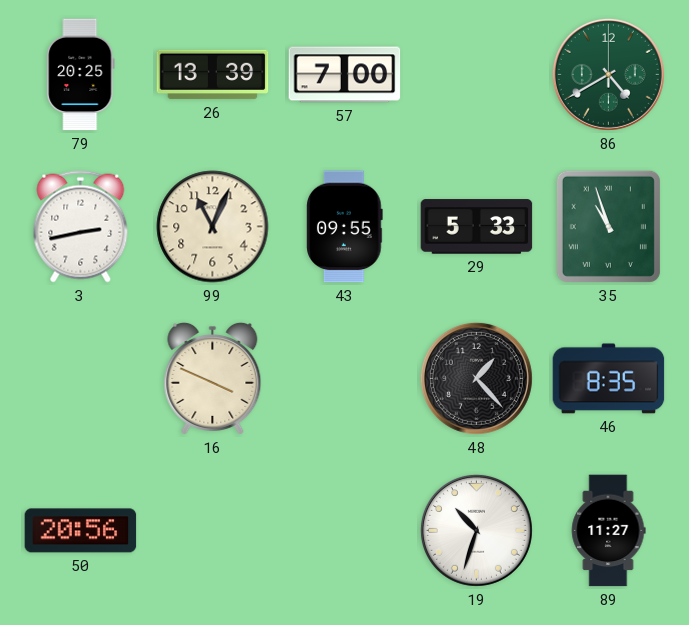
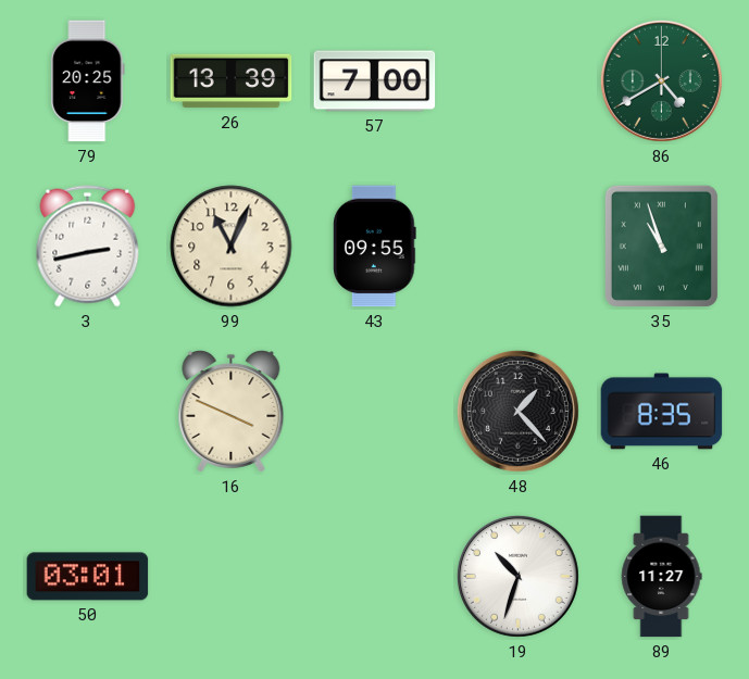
29: 5:33 -> none (477, 227)
50: 20:56 -> 03:01 (88, 577)
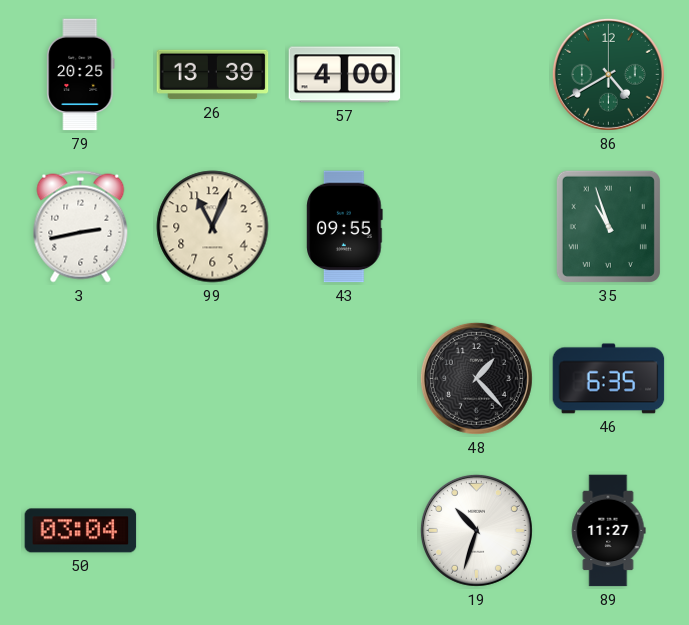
57: 7:00 -> 4:00 (345, 75)
16: 3:49 -> none (232, 411)
46: 8:35 -> 6:35 (609, 379)
50: 03:01 -> 03:04 (81, 531)
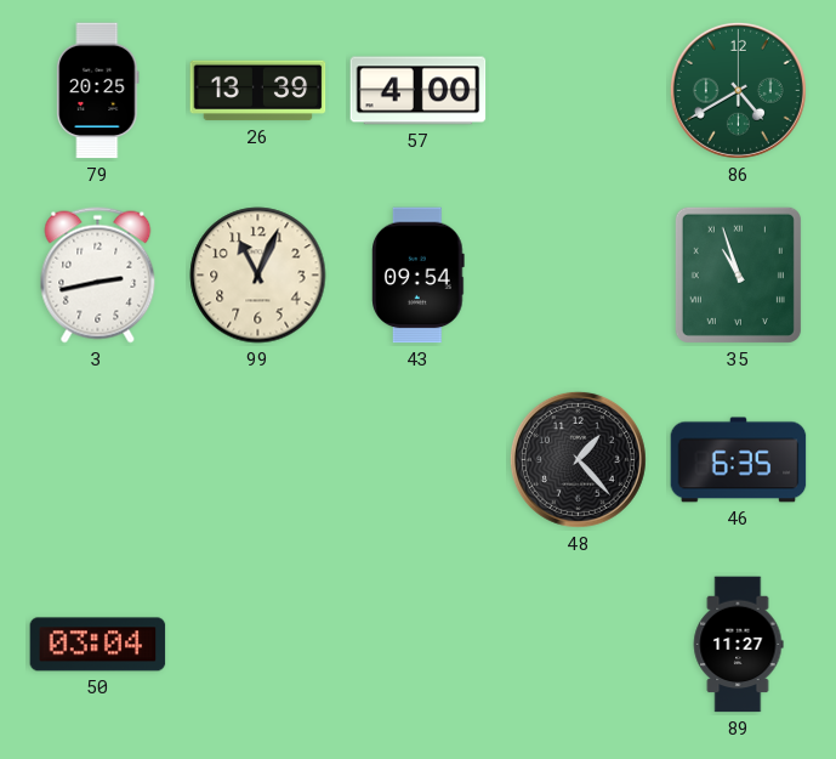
43: 09:55 -> 09:54 (419, 276)
19: 10:33 -> none (476, 530)
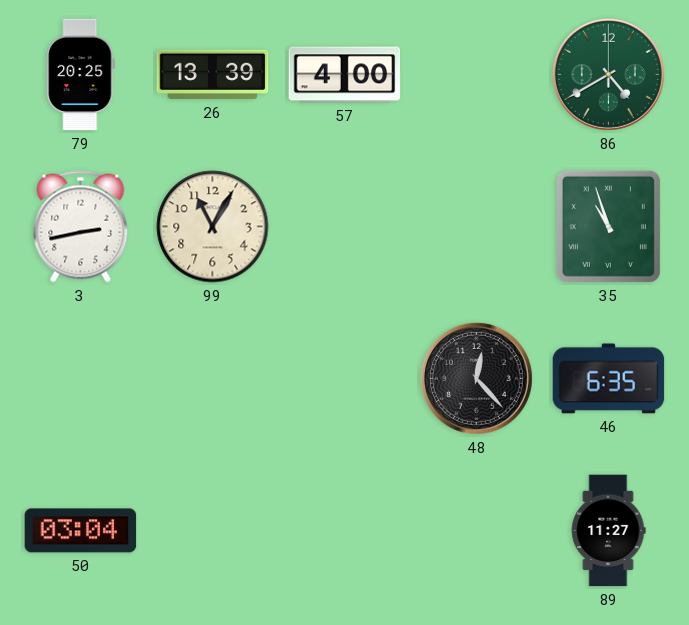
99: 11:04 -> 11:05 (213, 227)
43: 09:54 -> none (419, 276)
48: 1:23 -> 12:23 (476, 378)
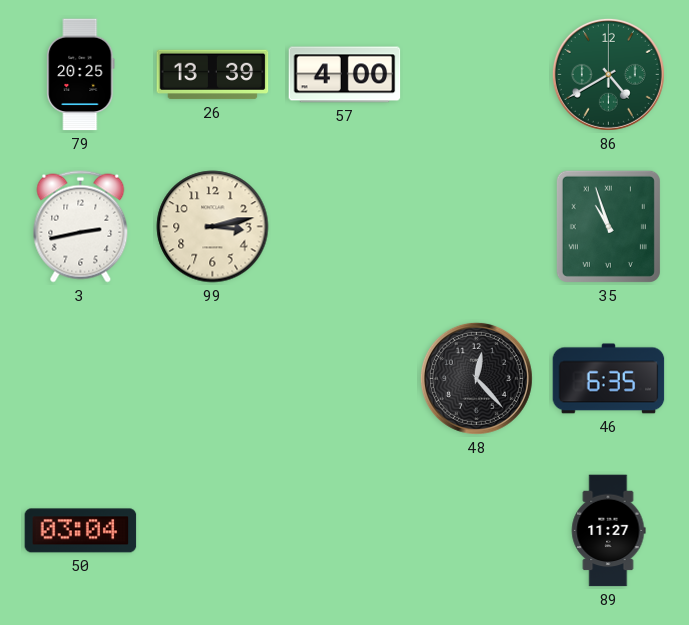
99: 11:05 -> 3:13 (213, 227)
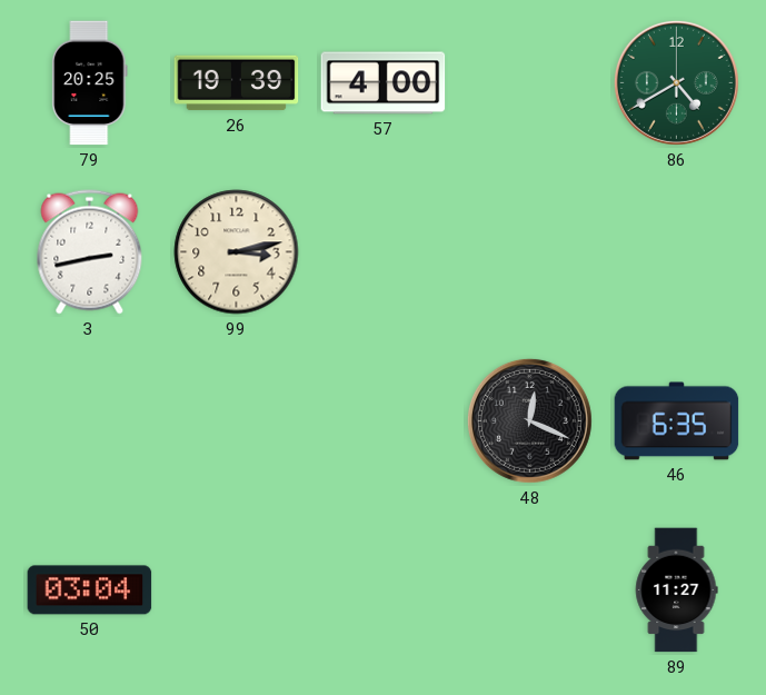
26: 13:39 -> 19:39 (237, 83)
35: 10:57 -> none (608, 226)
48: 12:23 -> 12:19 (529, 420)
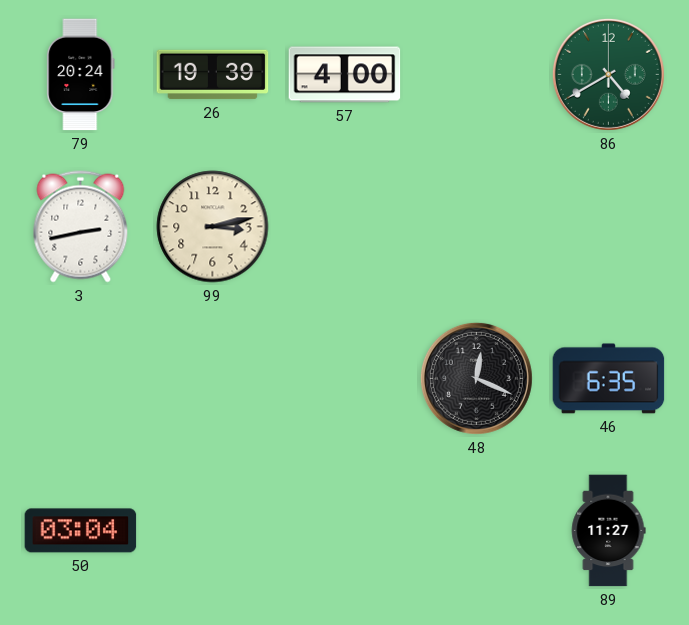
79: 20:25 -> 20:24 (81, 75)
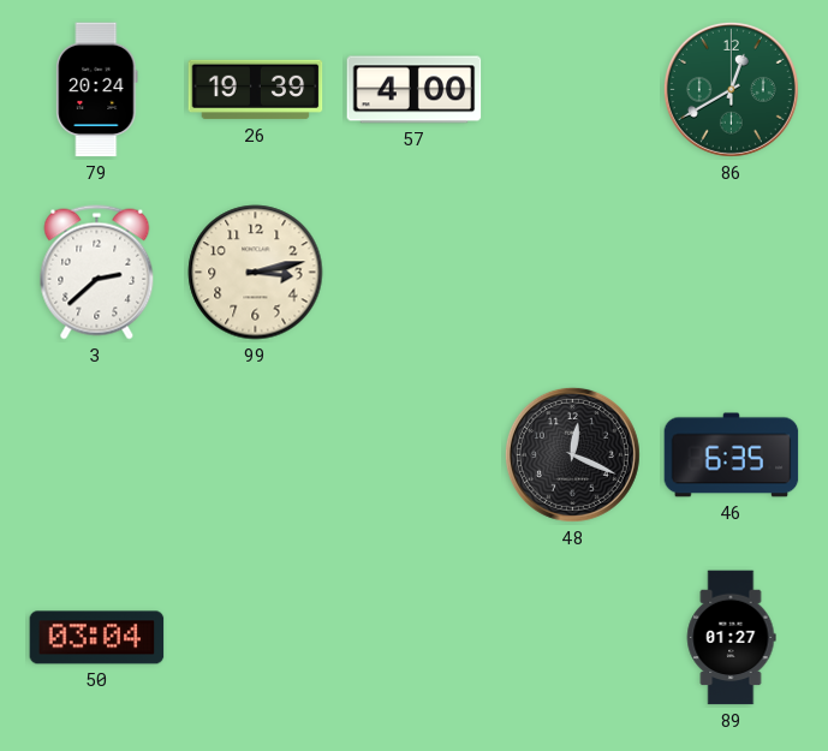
86: 4:40 -> 12:40 (731, 89)
3: 2:43 -> 2:38 (97, 273)
89: 11:27 -> 01:27 (731, 638)
